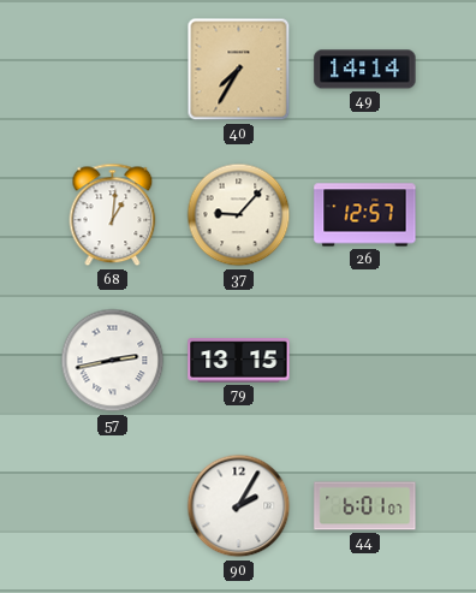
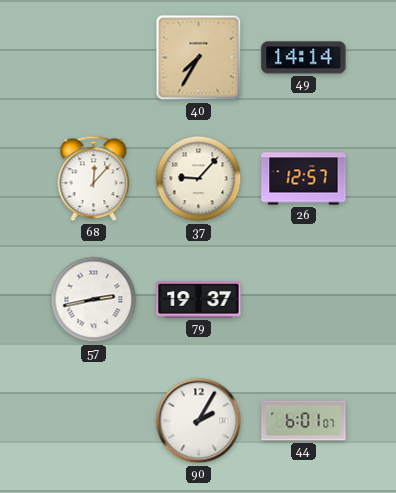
68: 1:01 -> 12:07 (94, 179)
79: 13:15 -> 19:37 (199, 300)
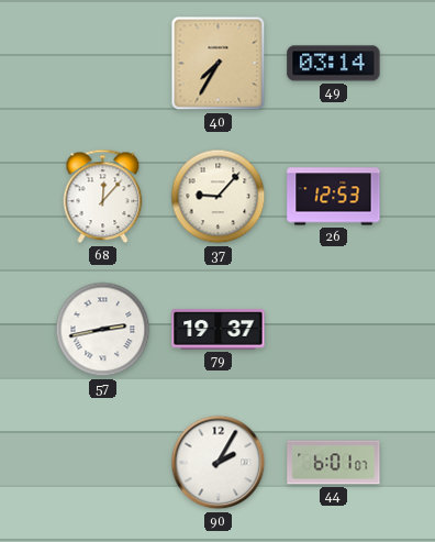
49: 14:14 -> 03:14 (334, 64)
26: 12:57 -> 12:53 (334, 197)
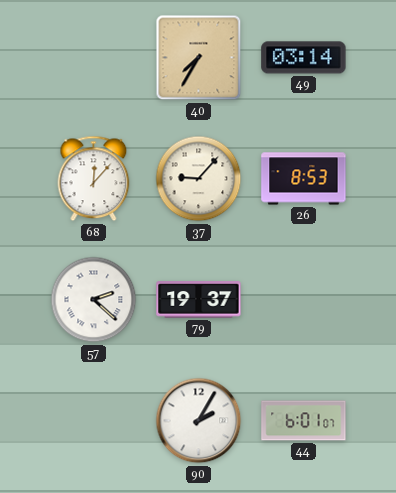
26: 12:53 -> 8:53 (304, 179)
57: 2:43 -> 2:22 (94, 300)
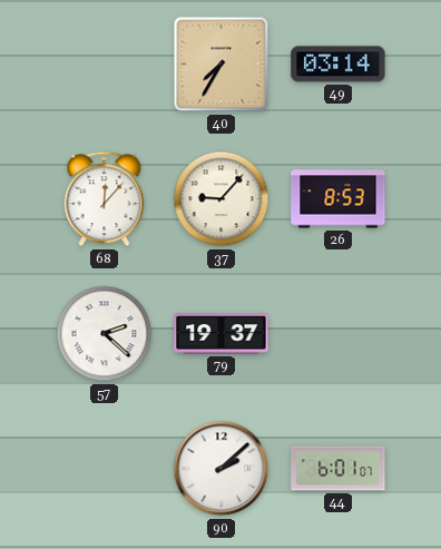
90: 2:05 -> 2:08 (222, 469)
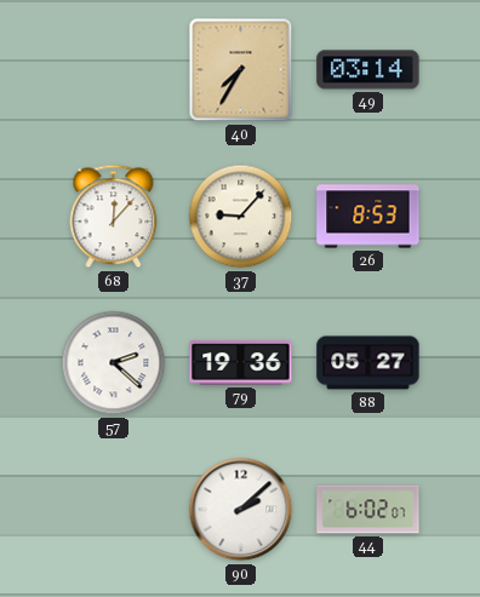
79: 19:37 -> 19:36 (241, 363)
88: none -> 05:27 (368, 363)
44: 6:01 -> 6:02 (368, 510)
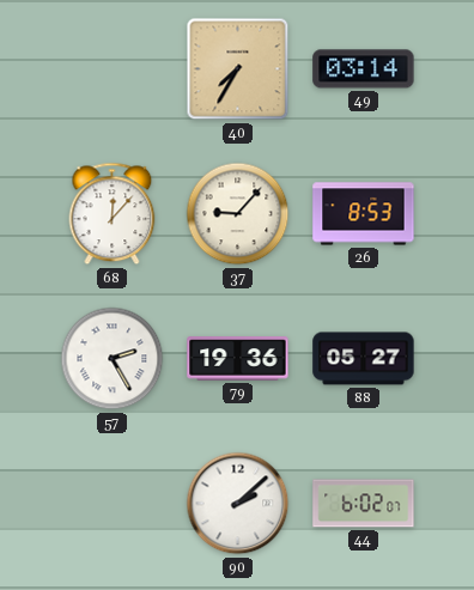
57: 2:22 -> 2:25 (113, 359)
